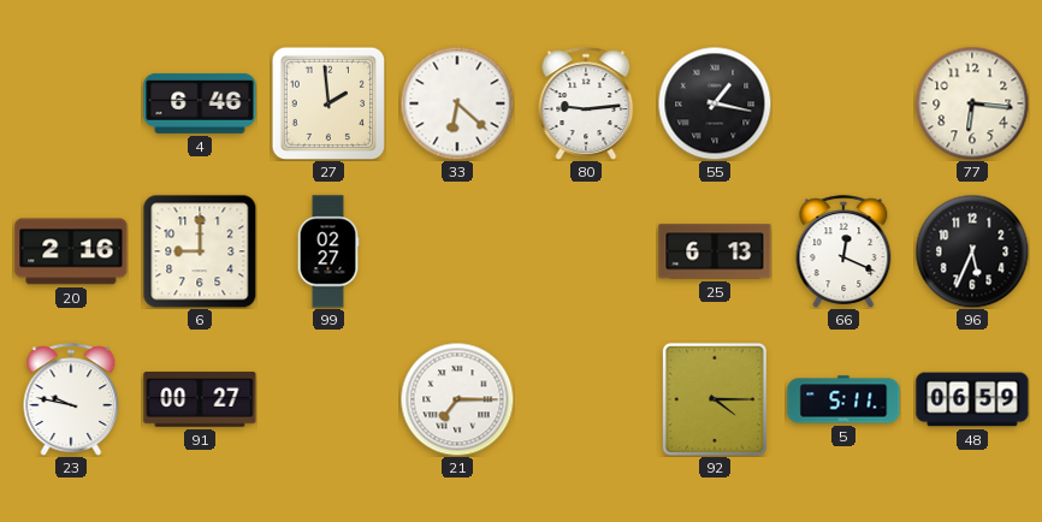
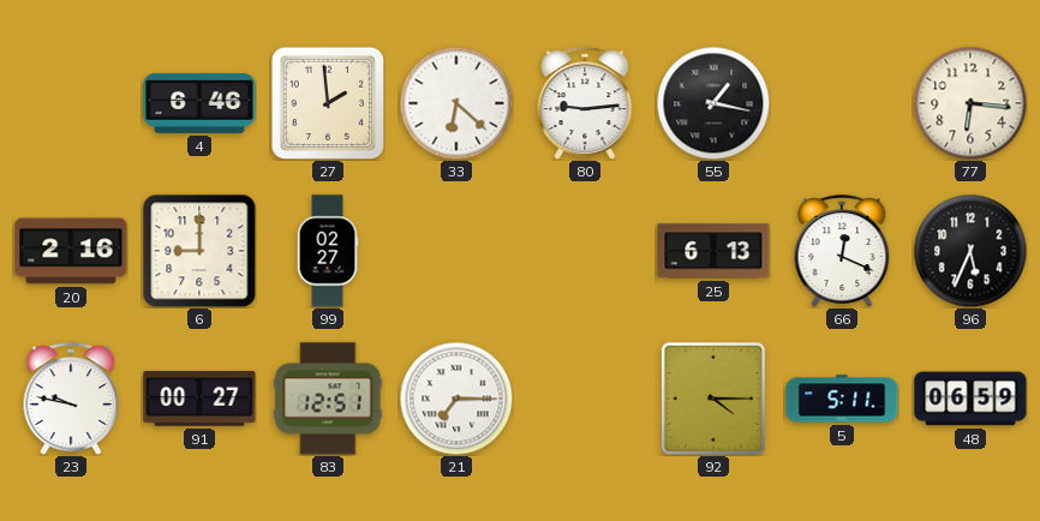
83: none -> 12:51 (328, 399)
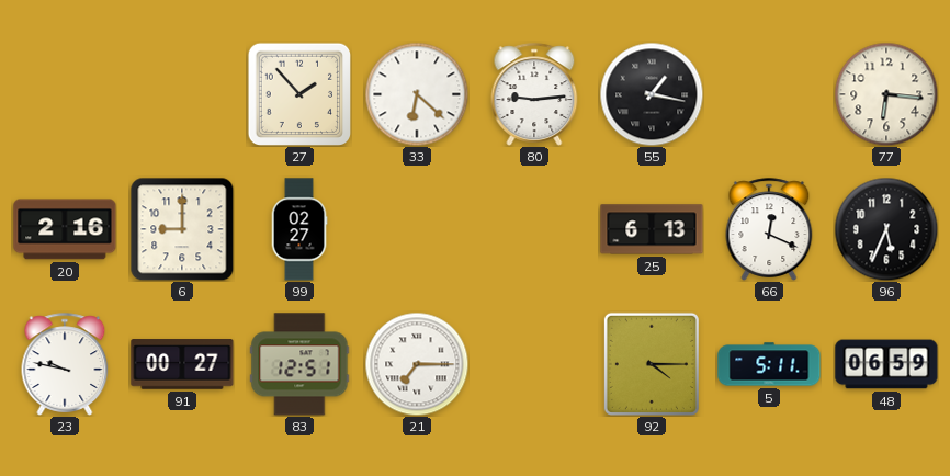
4: 6:46 -> none (199, 103)
27: 1:59 -> 1:53 (299, 94)
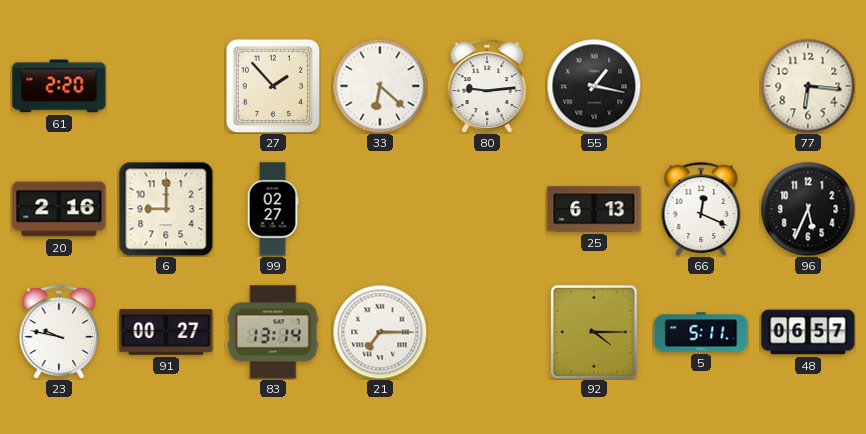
61: none -> 2:20 (59, 86)
83: 12:51 -> 13:14 (273, 332)
48: 06:59 -> 06:57 (808, 332)
